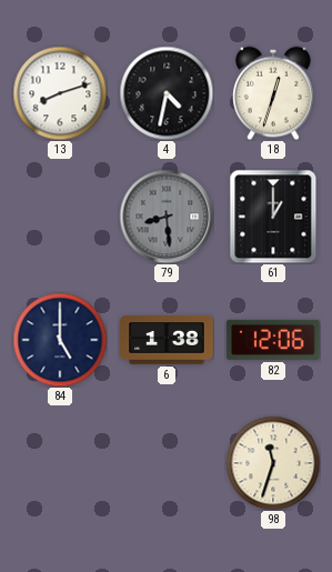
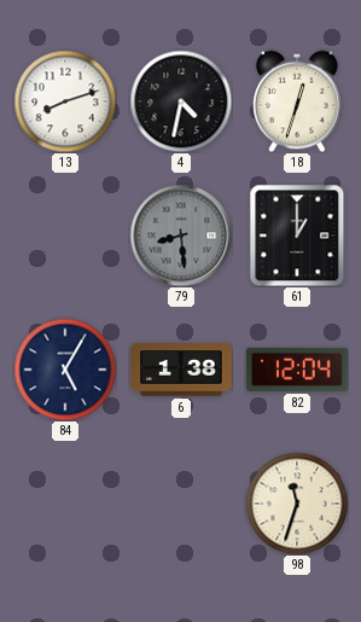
84: 5:00 -> 5:05 (65, 370)
82: 12:06 -> 12:04 (297, 370)
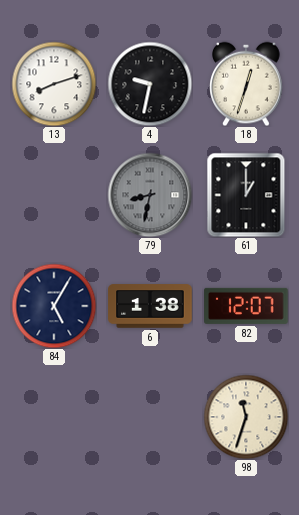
4: 4:32 -> 9:32 (150, 84)
79: 8:29 -> 8:32 (150, 195)
82: 12:04 -> 12:07 (246, 306)
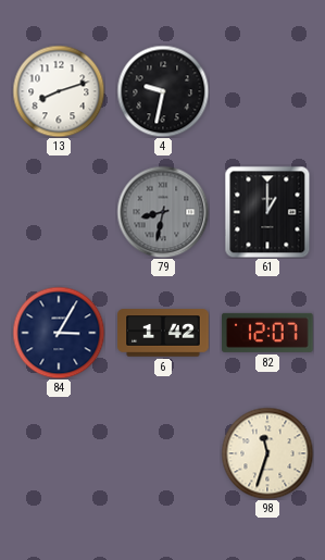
18: 12:33 -> none (246, 84)
84: 5:05 -> 3:05 (59, 333)
6: 1:38 -> 1:42 (163, 333)
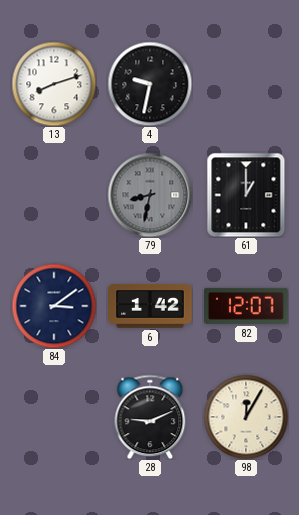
84: 3:05 -> 3:09 (54, 306)
28: none -> 9:11 (150, 417)
98: 11:33 -> 12:05 (246, 417)
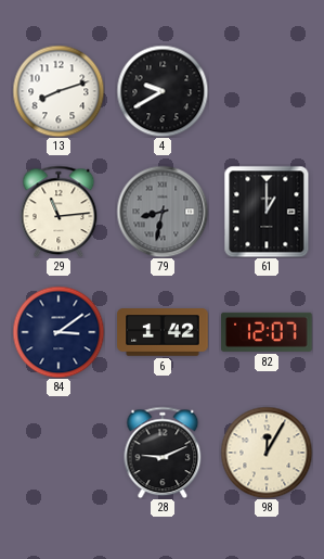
4: 9:32 -> 9:40 (163, 91)
29: none -> 11:14 (59, 212)
